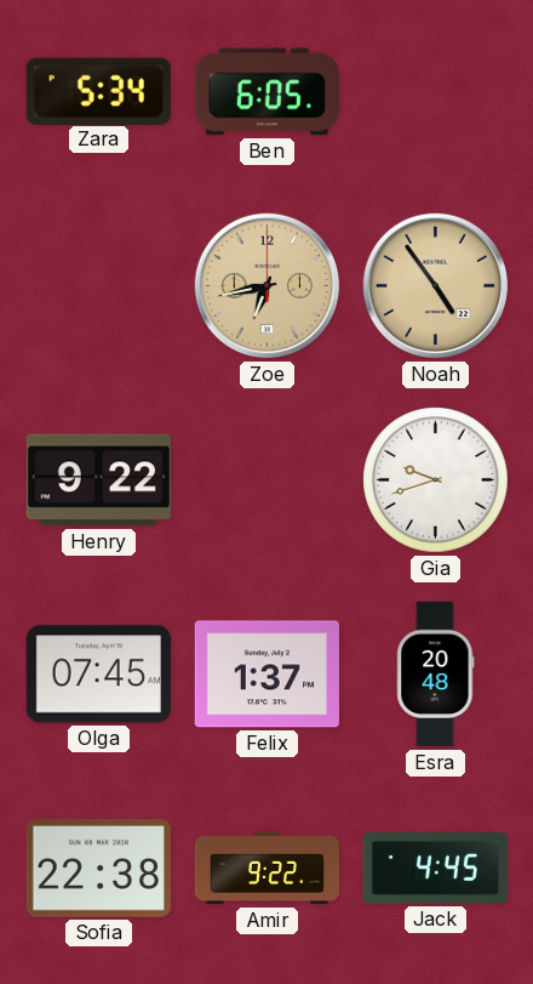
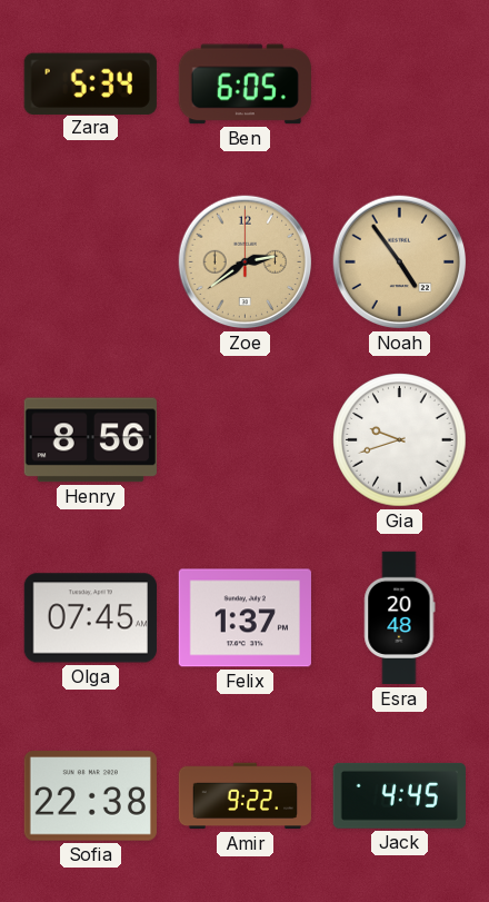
Zoe: 6:43 -> 2:39 (246, 262)
Henry: 9:22 -> 8:56 (90, 440)
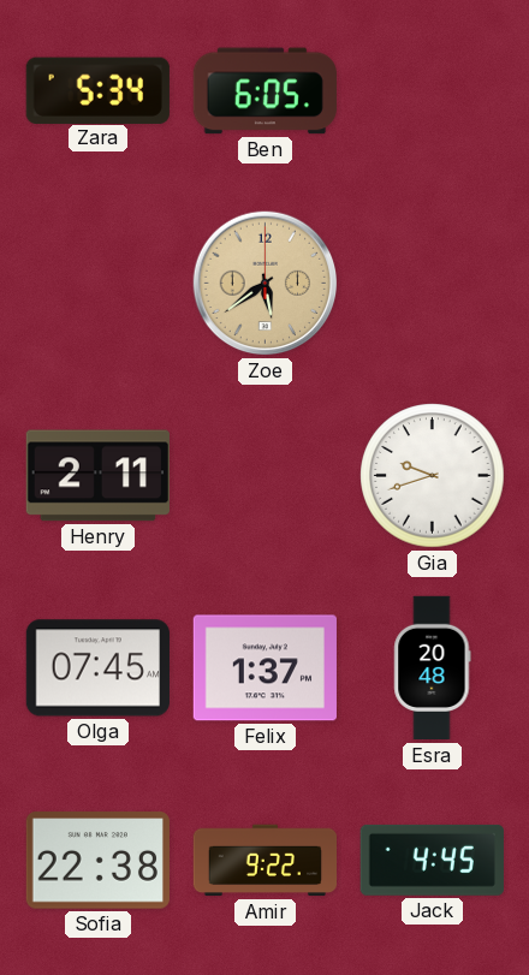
Zoe: 2:39 -> 5:39 (266, 284)
Noah: 4:54 -> none (400, 262)
Henry: 8:56 -> 2:11 (97, 476)
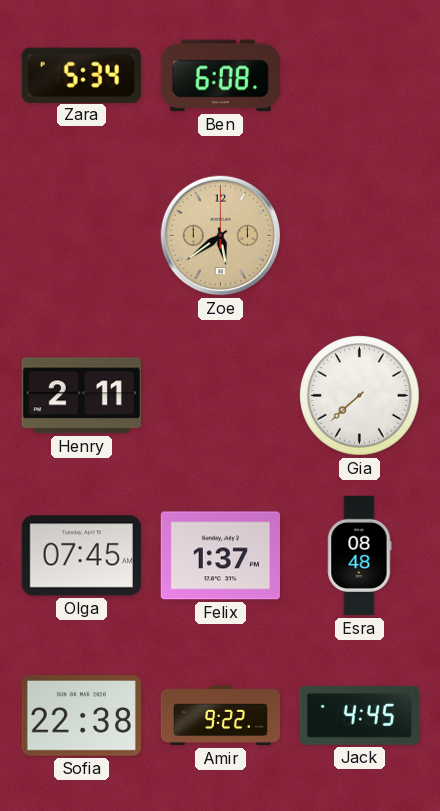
Ben: 6:05 -> 6:08 (220, 76)
Gia: 9:42 -> 7:38 (360, 396)
Esra: 20:48 -> 08:48 (360, 556)
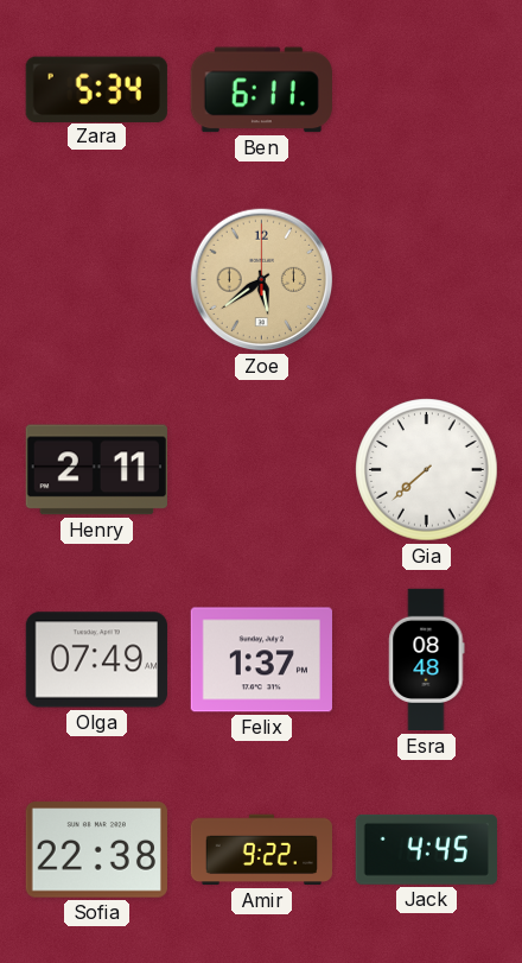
Ben: 6:08 -> 6:11 (261, 90)
Olga: 07:45 -> 07:49 (96, 660)
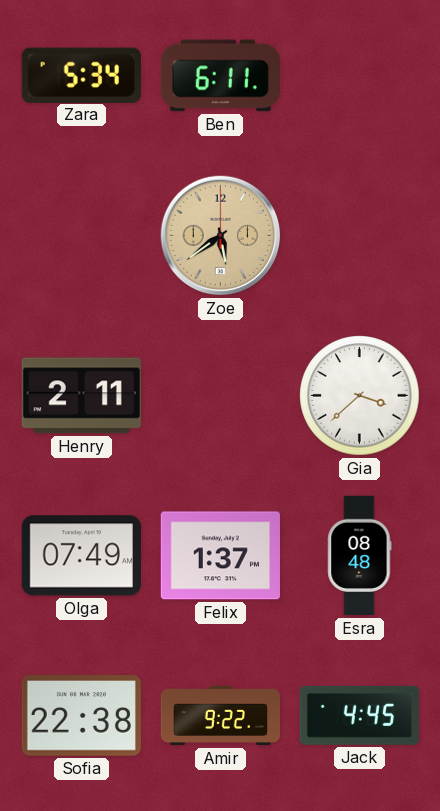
Gia: 7:38 -> 3:38 (360, 396)
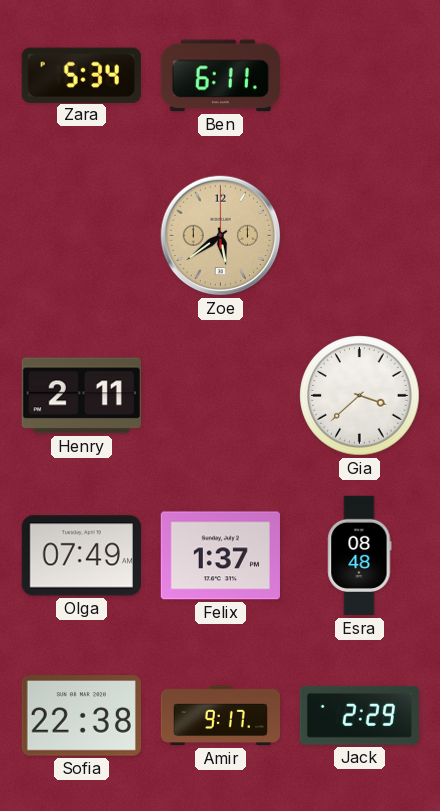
Amir: 9:22 -> 9:17 (220, 716)
Jack: 4:45 -> 2:29 (359, 715)
